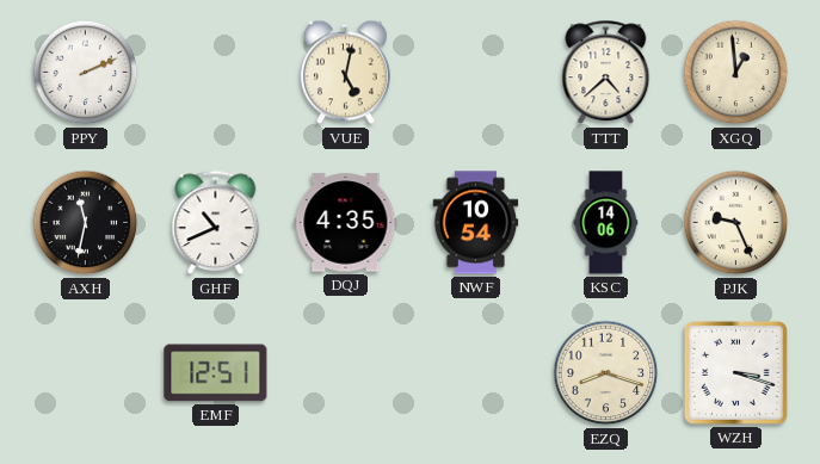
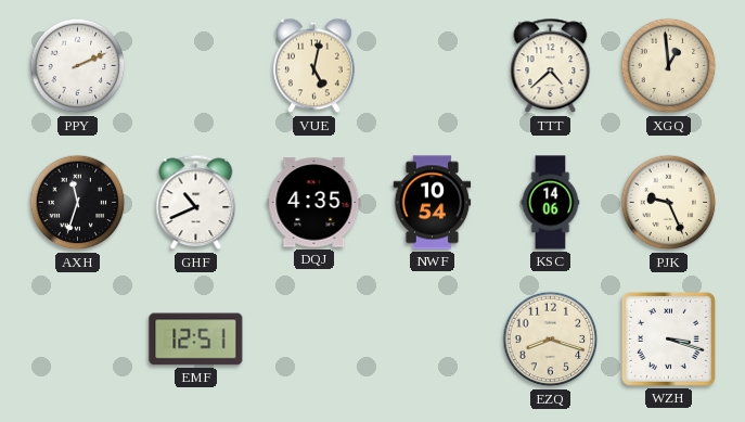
AXH: 11:32 -> 11:33 (78, 203)
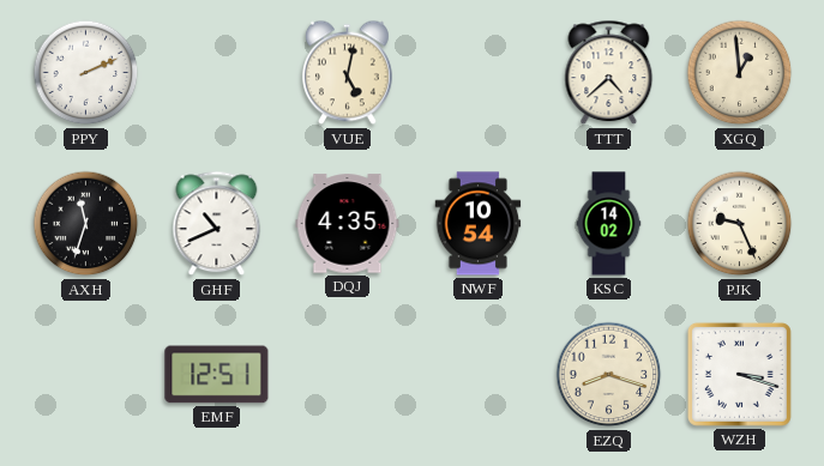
KSC: 14:06 -> 14:02 (609, 224)
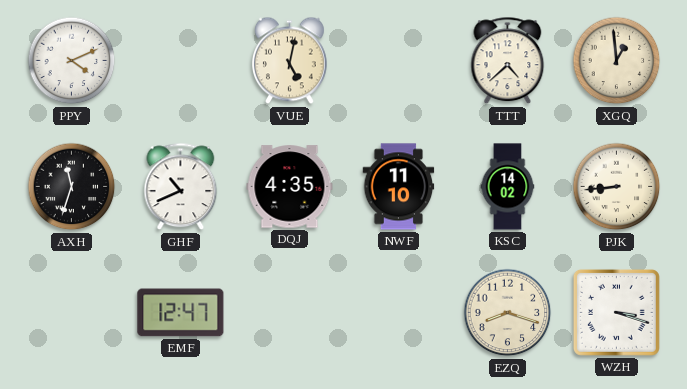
PPY: 2:11 -> 4:11 (72, 61)
NWF: 10:54 -> 11:10 (399, 187)
PJK: 9:26 -> 8:44 (617, 187)
EMF: 12:51 -> 12:47 (181, 313)
